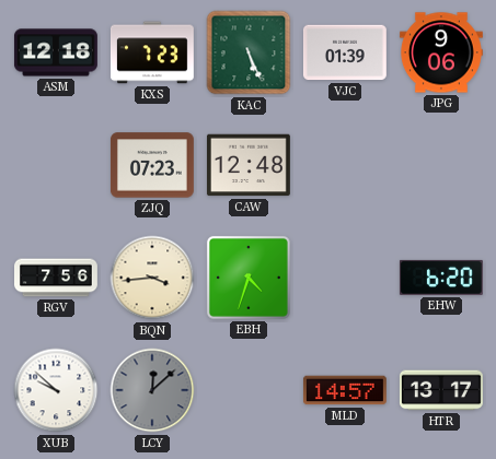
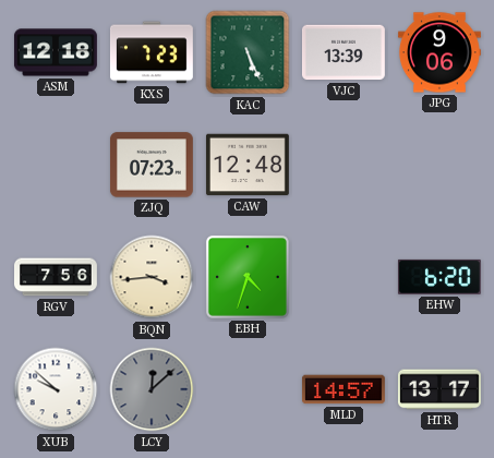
VJC: 01:39 -> 13:39 (344, 52)
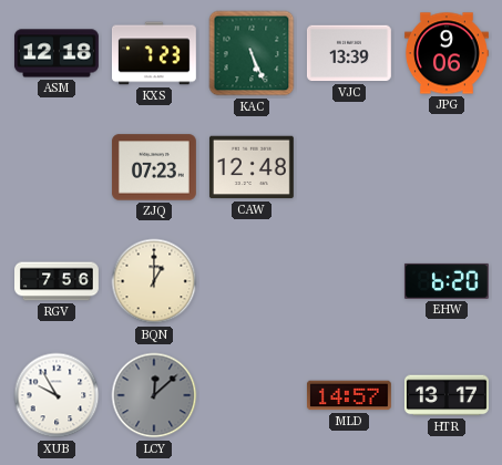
BQN: 3:44 -> 1:00 (154, 281)
EBH: 4:33 -> none (248, 277)
XUB: 9:52 -> 9:55 (57, 395)
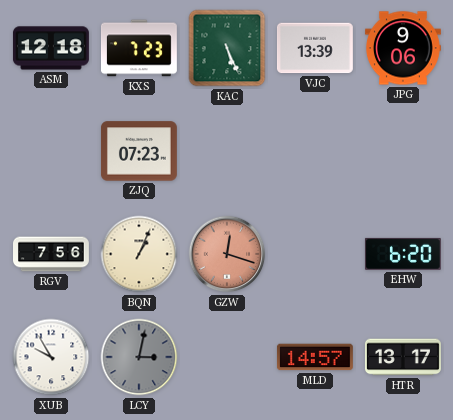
CAW: 12:48 -> none (252, 167)
BQN: 1:00 -> 1:04 (139, 254)
GZW: none -> 12:18 (227, 254)
LCY: 12:08 -> 3:02 (139, 357)
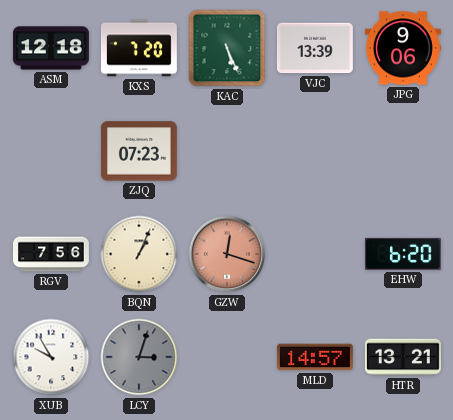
KXS: 7:23 -> 7:20 (139, 48)
LCY: 3:02 -> 3:03 (139, 357)
HTR: 13:17 -> 13:21 (403, 357)
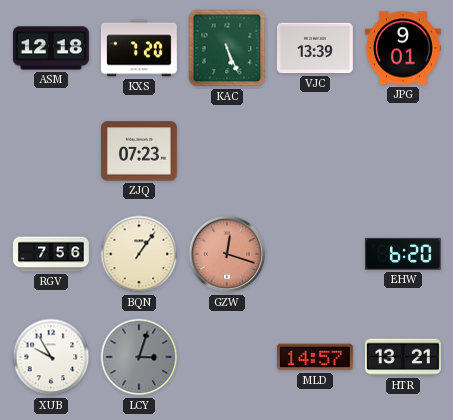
JPG: 9:06 -> 9:01 (403, 48)
BQN: 1:04 -> 1:06 (139, 254)
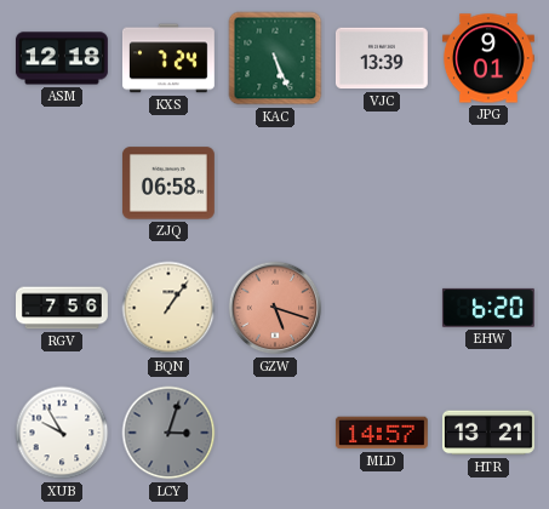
KXS: 7:20 -> 7:24 (168, 58)
ZJQ: 07:23 -> 06:58 (168, 183)
GZW: 12:18 -> 5:18 (275, 308)
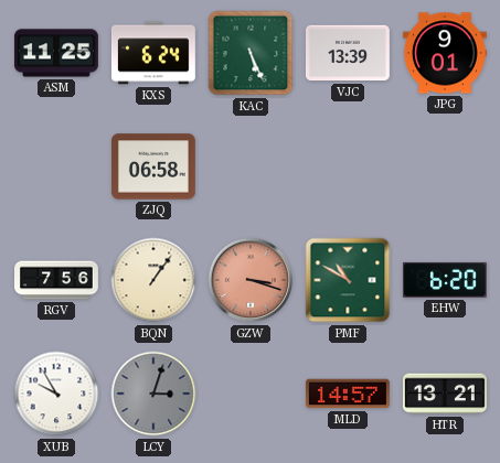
ASM: 12:18 -> 11:25 (56, 53)
KXS: 7:24 -> 6:24 (153, 53)
GZW: 5:18 -> 3:18 (251, 280)
PMF: none -> 10:50 (348, 280)
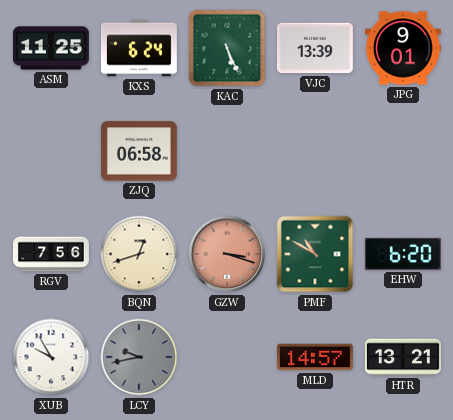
BQN: 1:06 -> 12:42 (139, 254)
LCY: 3:03 -> 9:43 (139, 357)
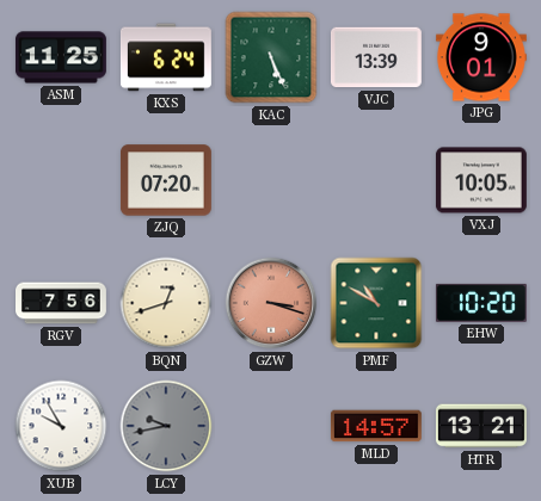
ZJQ: 06:58 -> 07:20 (166, 180)
VXJ: none -> 10:05 (481, 180)
EHW: 6:20 -> 10:20 (481, 303)
